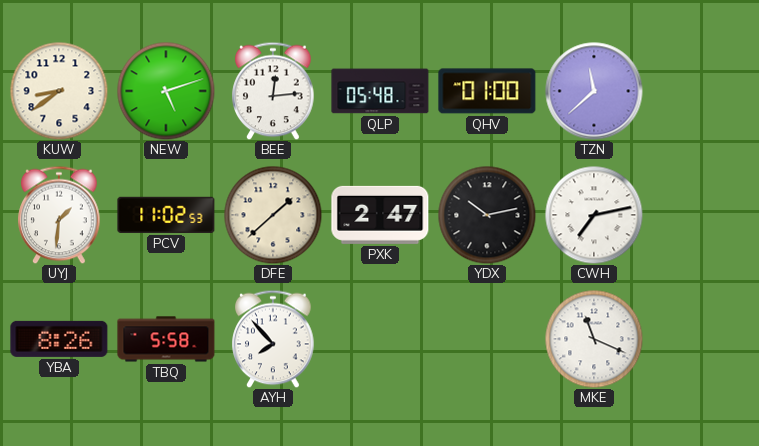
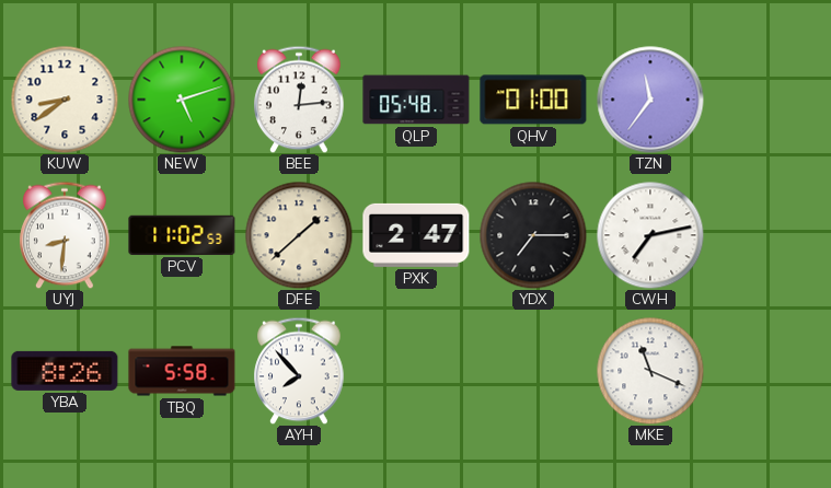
TZN: 11:38 -> 11:36 (650, 100)
UYJ: 1:31 -> 8:31 (65, 235)
YDX: 10:13 -> 7:15 (533, 235)
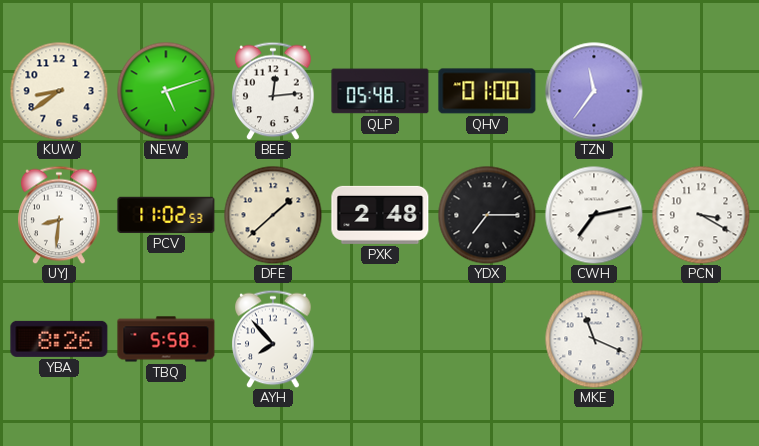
PXK: 2:47 -> 2:48 (380, 215)
PCN: none -> 3:20 (701, 215)
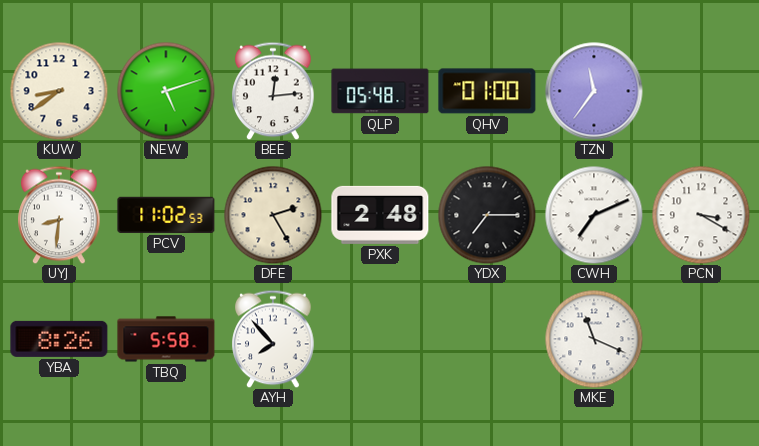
DFE: 1:38 -> 2:25 (273, 215)
CWH: 7:13 -> 7:11 (594, 215)
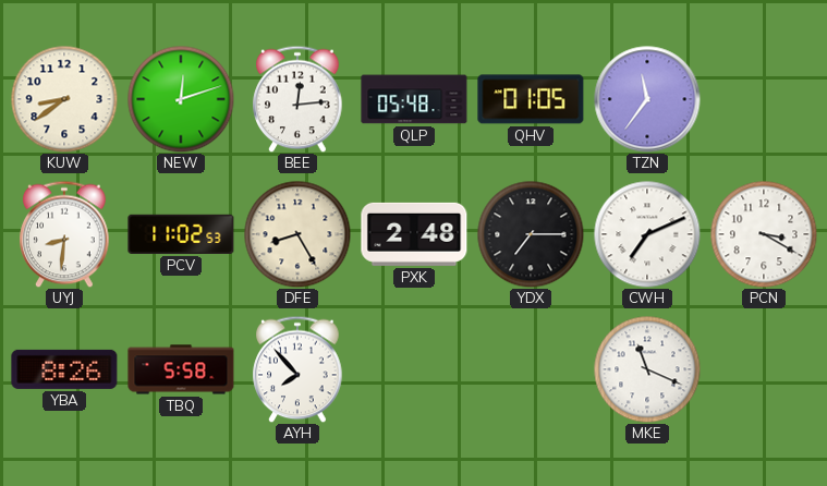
NEW: 5:12 -> 12:12 (181, 99)
QHV: 01:00 -> 01:05 (531, 99)
DFE: 2:25 -> 8:25 (297, 234)
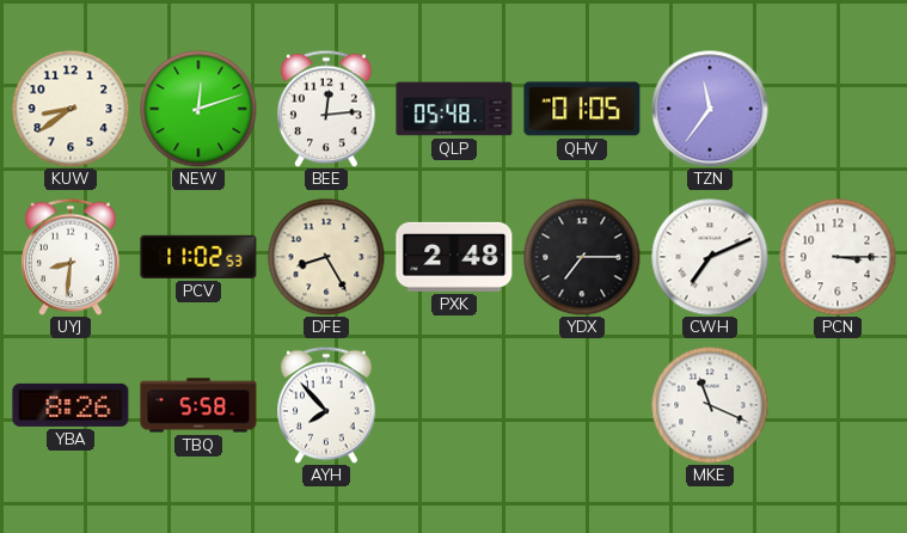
PCN: 3:20 -> 3:15 (838, 257)
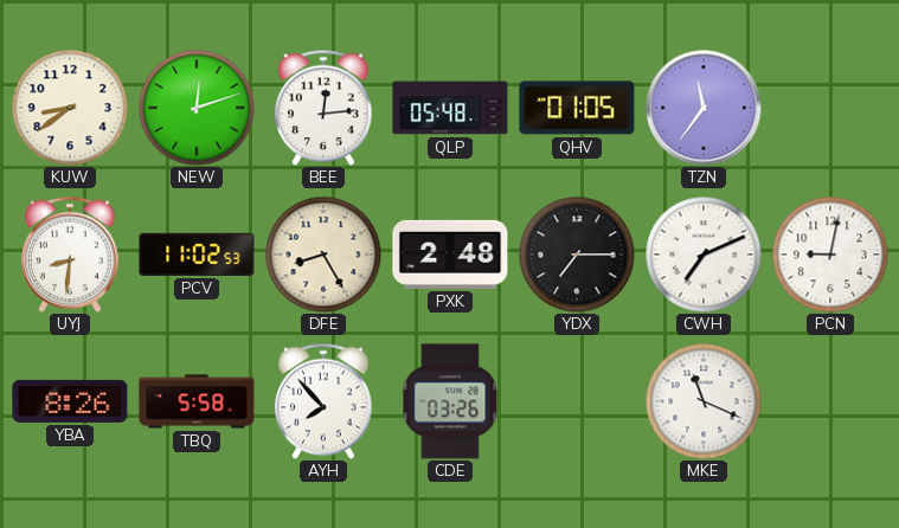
PCN: 3:15 -> 9:02 (830, 255)
CDE: none -> 03:26 (450, 401)
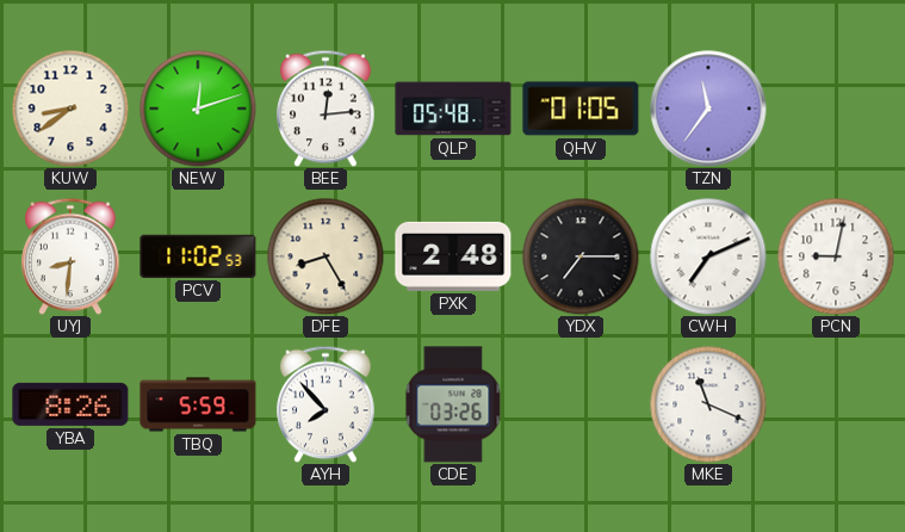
TBQ: 5:58 -> 5:59 (198, 404)
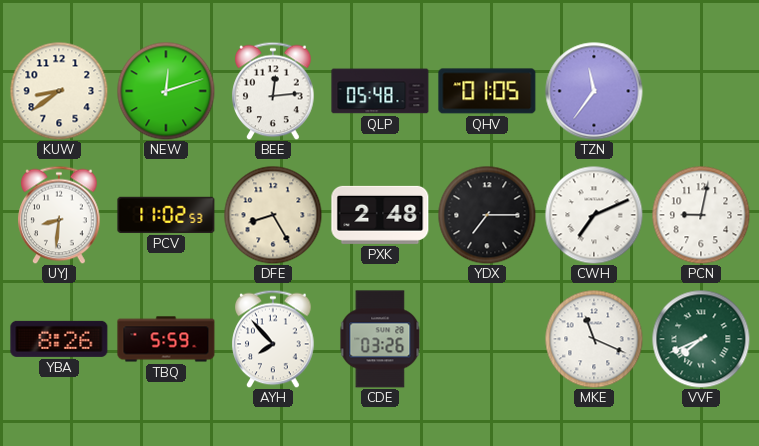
VVF: none -> 7:41 (701, 339)
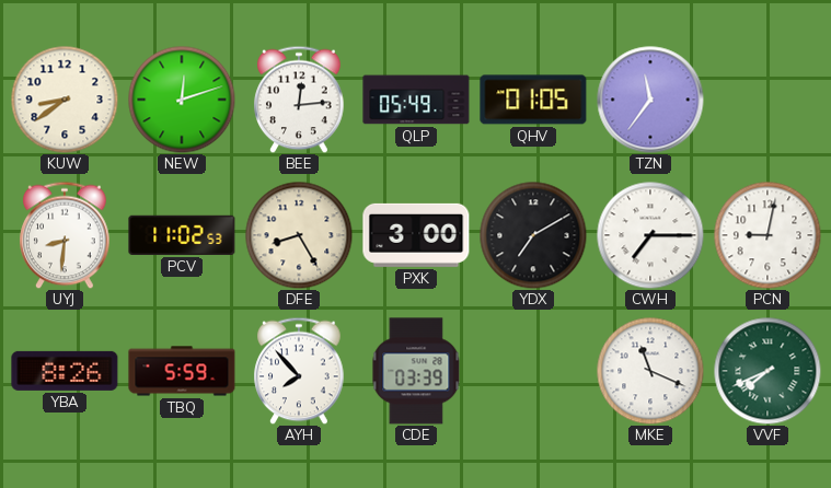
QLP: 05:48 -> 05:49 (416, 100)
PXK: 2:48 -> 3:00 (416, 235)
YDX: 7:15 -> 7:10 (533, 235)
CWH: 7:11 -> 7:15 (650, 235)
CDE: 03:26 -> 03:39 (416, 371)
